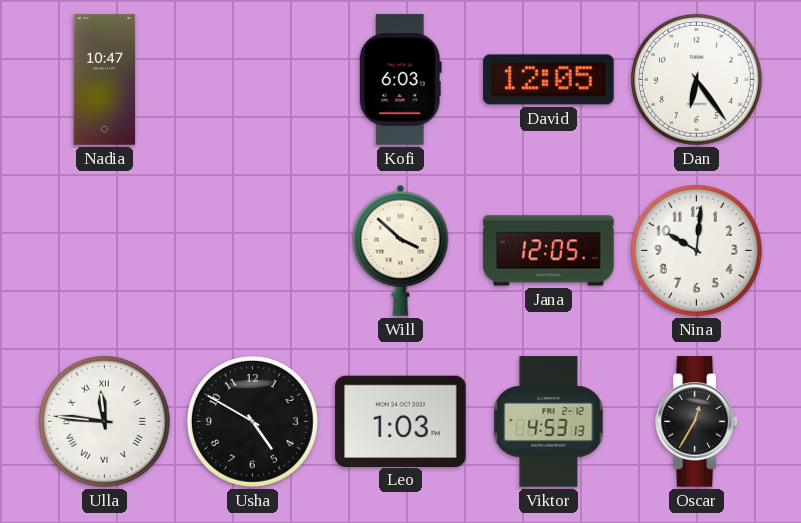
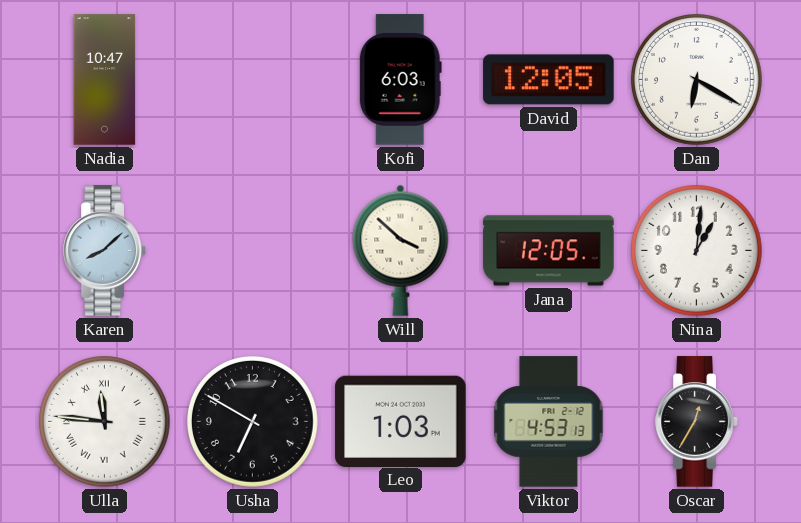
Dan: 6:24 -> 6:20 (697, 80)
Karen: none -> 8:08 (105, 251)
Nina: 10:01 -> 1:01 (697, 251)
Usha: 4:50 -> 6:50 (253, 422)
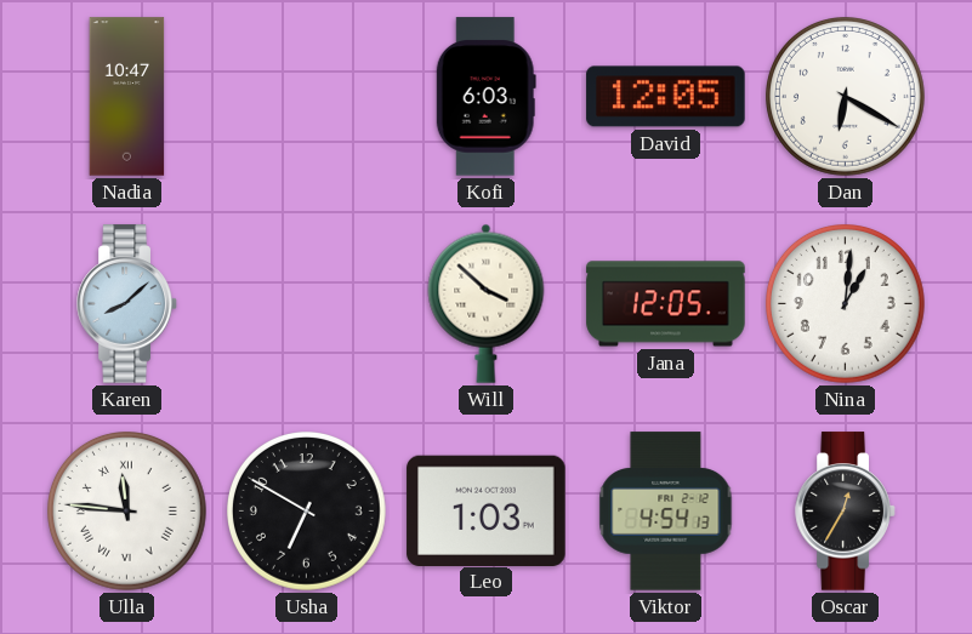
Viktor: 4:53 -> 4:54 (666, 512)
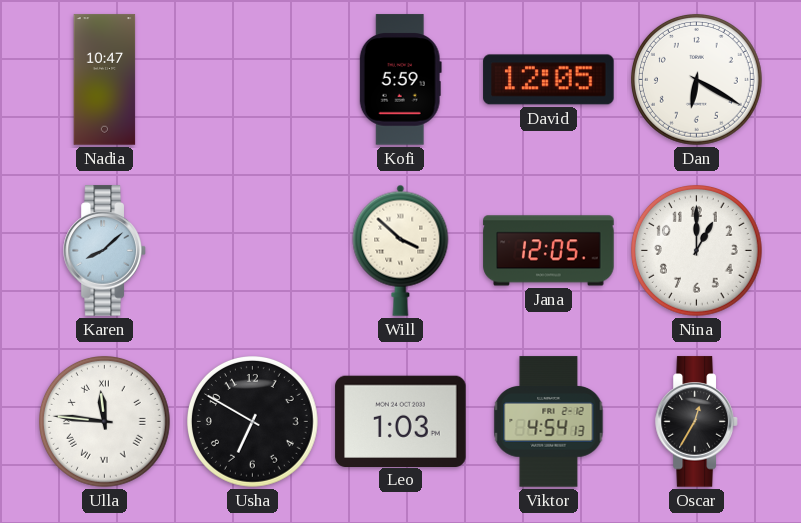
Kofi: 6:03 -> 5:59 (400, 80)
Nina: 1:01 -> 1:00 (697, 251)
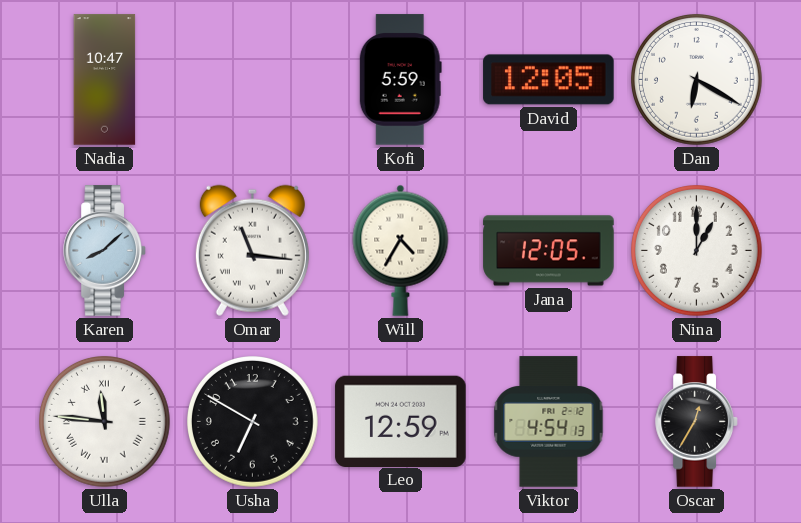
Omar: none -> 11:16 (252, 250)
Will: 3:52 -> 4:35 (401, 250)
Leo: 1:03 -> 12:59 (401, 421)
